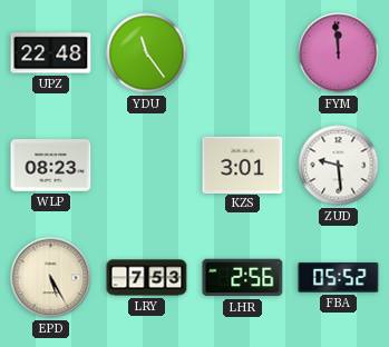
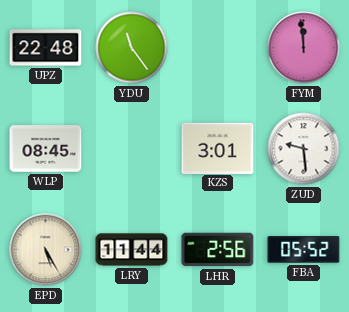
WLP: 08:23 -> 08:45 (46, 149)
LRY: 7:53 -> 11:44 (132, 250)
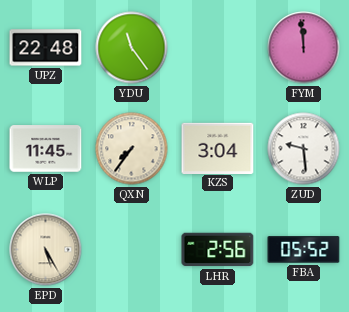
WLP: 08:45 -> 11:45 (46, 149)
QXN: none -> 7:36 (132, 149)
KZS: 3:01 -> 3:04 (218, 148)
LRY: 11:44 -> none (132, 250)
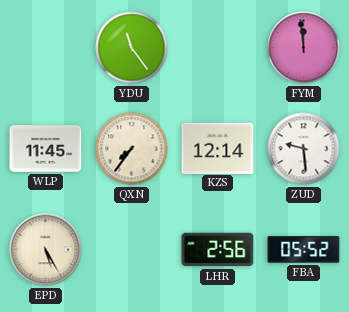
UPZ: 22:48 -> none (46, 48)
KZS: 3:04 -> 12:14 (218, 148)
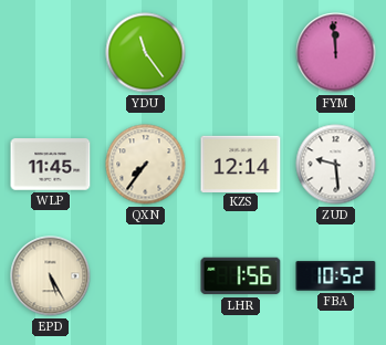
LHR: 2:56 -> 1:56 (241, 276)
FBA: 05:52 -> 10:52 (336, 276)
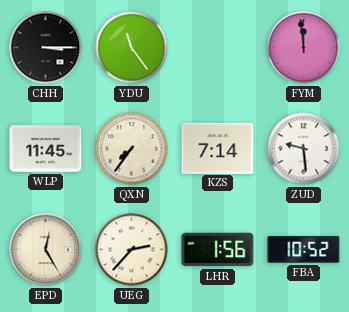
CHH: none -> 3:15 (46, 48)
KZS: 12:14 -> 7:14 (218, 148)
EPD: 5:25 -> 12:25 (46, 250)
UEG: none -> 2:37 (132, 250)
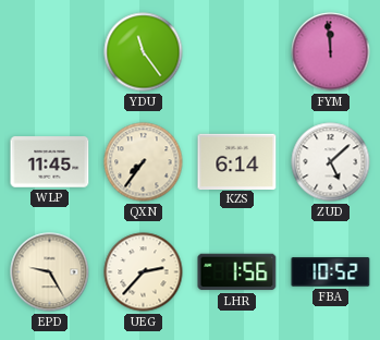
CHH: 3:15 -> none (46, 48)
KZS: 7:14 -> 6:14 (237, 161)
ZUD: 9:29 -> 5:08 (331, 162)
EPD: 12:25 -> 9:25 (50, 272)
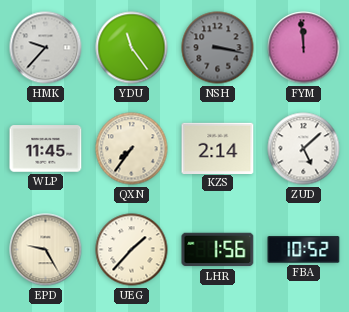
HMK: none -> 9:37 (46, 48)
NSH: none -> 3:17 (218, 48)
KZS: 6:14 -> 2:14 (218, 148)
UEG: 2:37 -> 1:37 (132, 250)
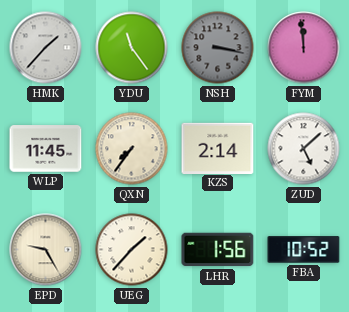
HMK: 9:37 -> 1:37 (46, 48)
